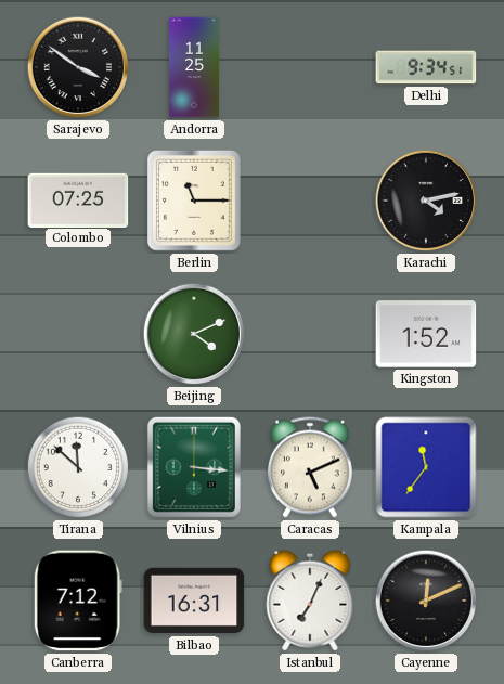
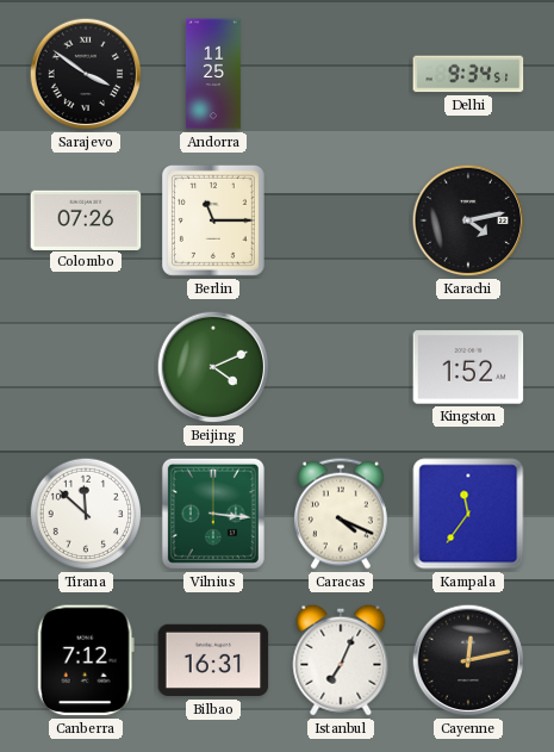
Colombo: 07:25 -> 07:26 (86, 219)
Caracas: 5:11 -> 4:19 (341, 514)
Cayenne: 12:11 -> 12:13 (468, 660)
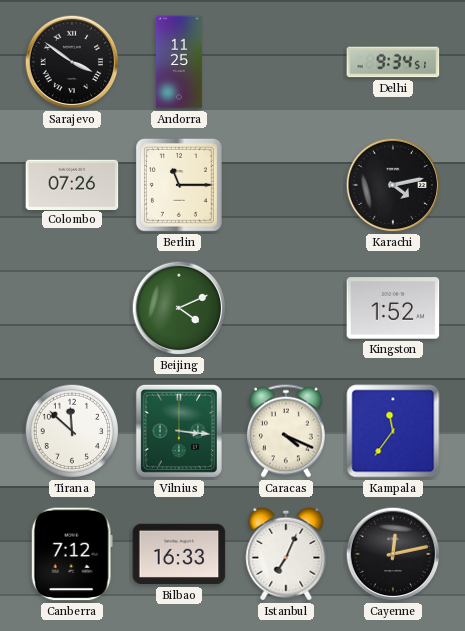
Bilbao: 16:31 -> 16:33 (179, 554)
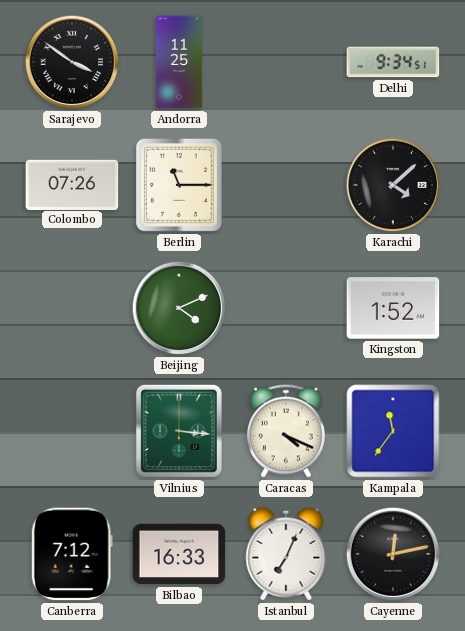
Karachi: 4:13 -> 4:08 (393, 185)
Tirana: 11:52 -> none (72, 431)
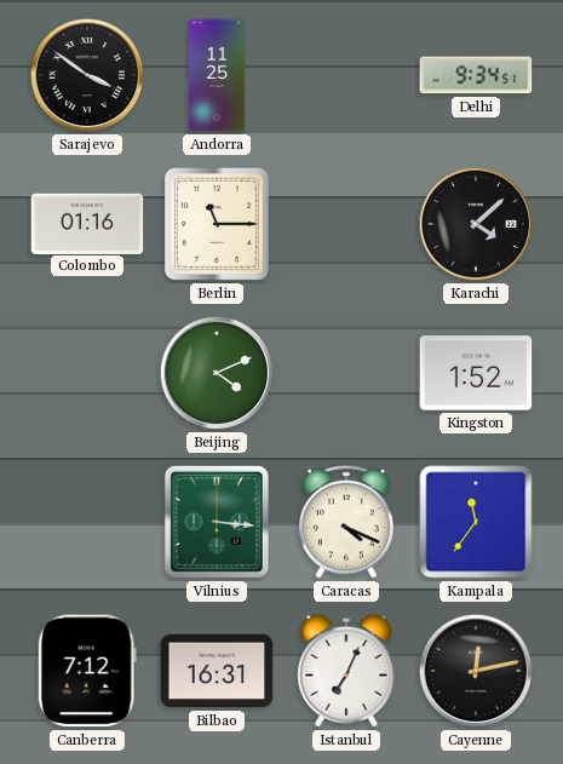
Colombo: 07:26 -> 01:16 (87, 223)
Bilbao: 16:33 -> 16:31 (217, 671)
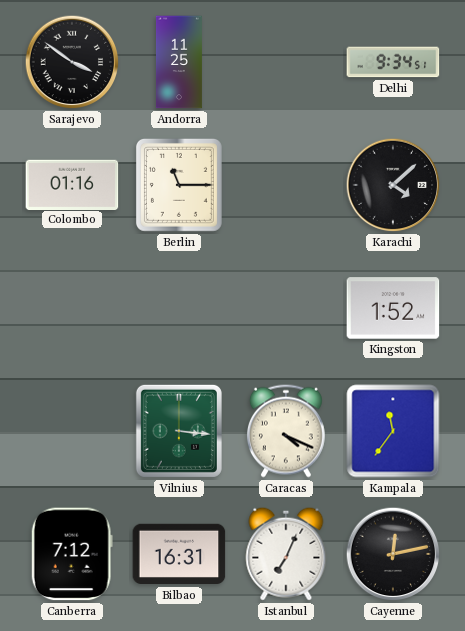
Beijing: 4:11 -> none (217, 373)
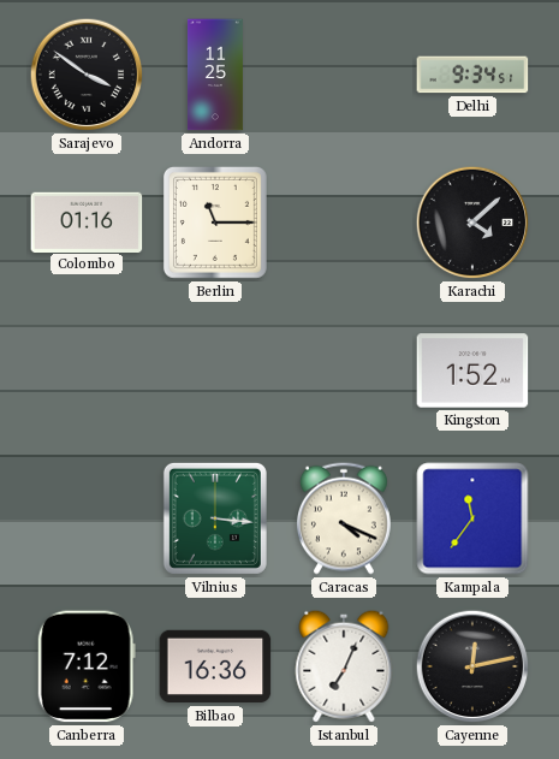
Bilbao: 16:31 -> 16:36 (215, 666)
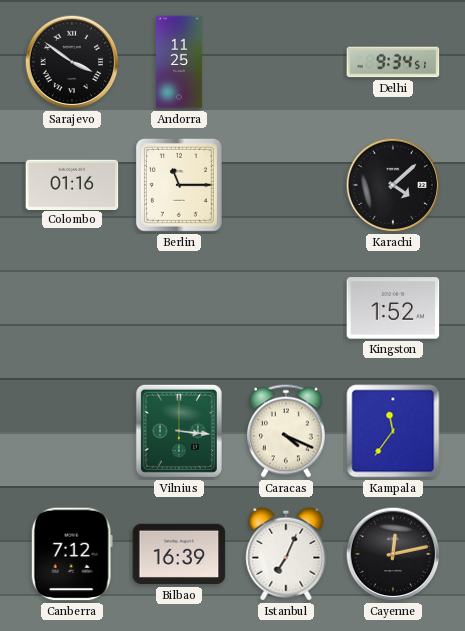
Bilbao: 16:36 -> 16:39 (179, 554)
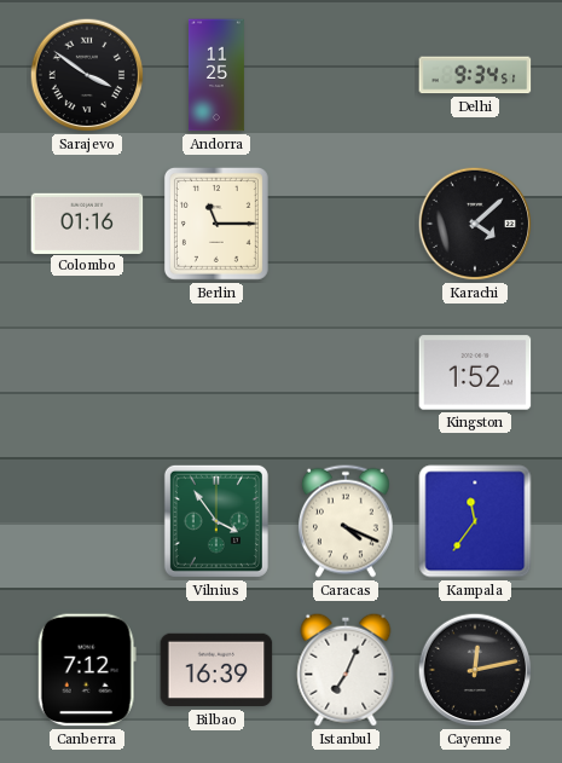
Vilnius: 3:16 -> 3:54 (216, 521)
